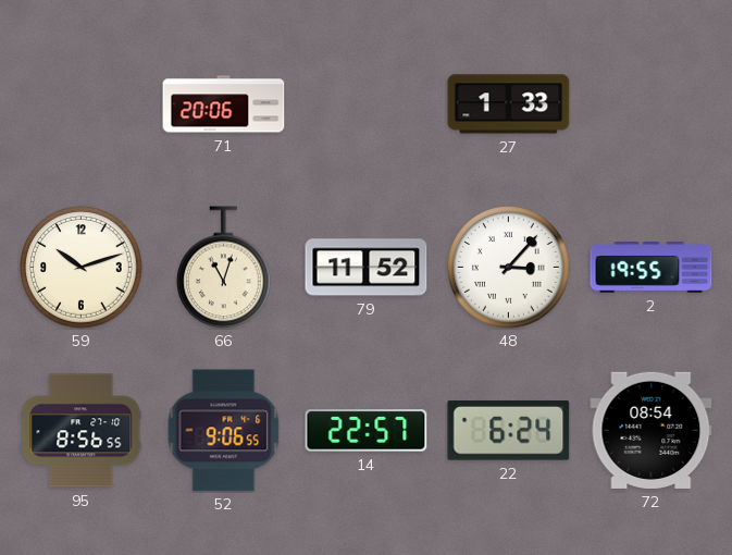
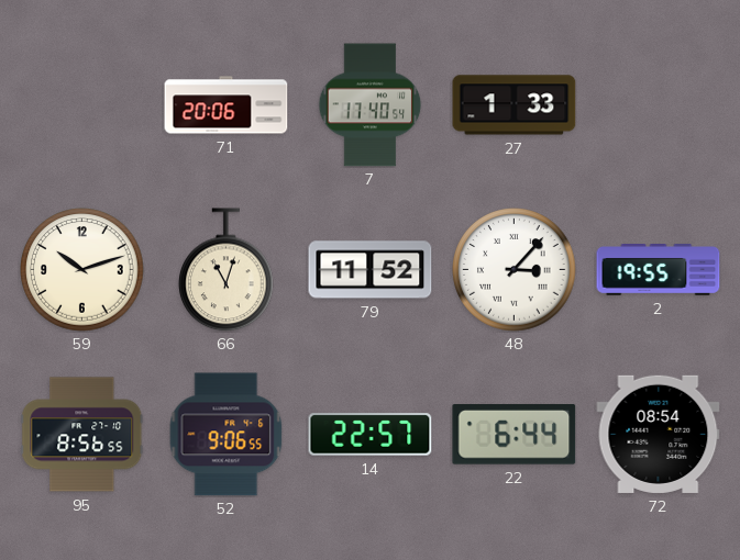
7: none -> 17:40 (371, 105)
22: 6:24 -> 6:44 (515, 434)
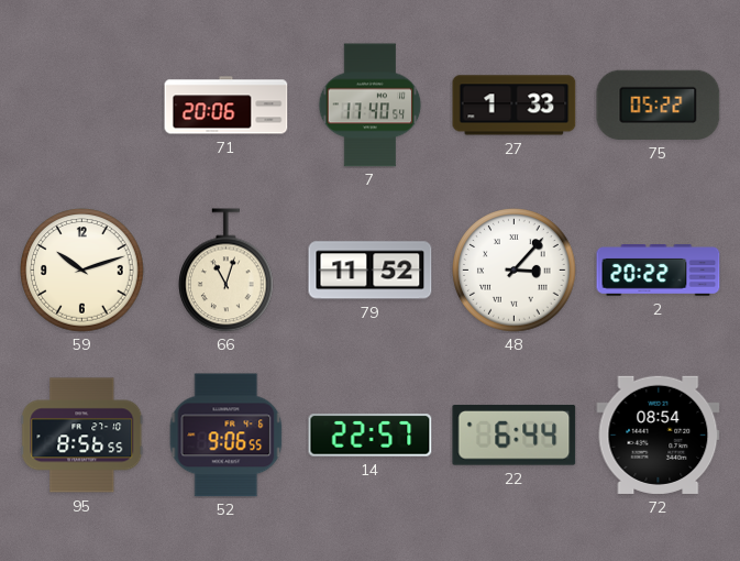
75: none -> 05:22 (659, 105)
2: 19:55 -> 20:22 (659, 271)
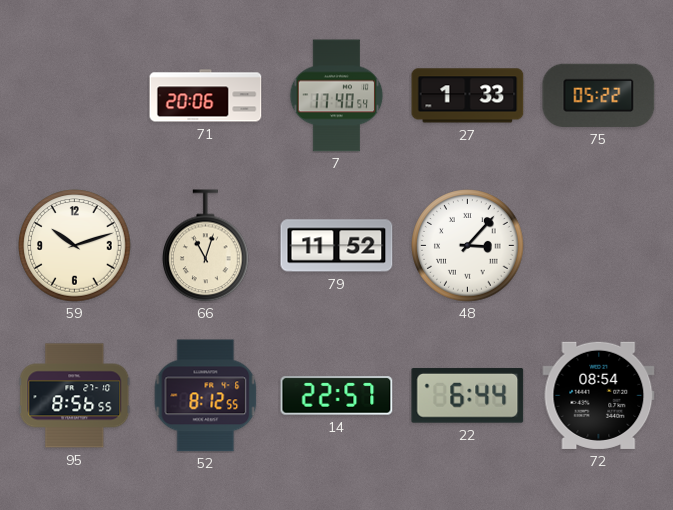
2: 20:22 -> none (659, 271)
52: 9:06 -> 8:12 (206, 396)
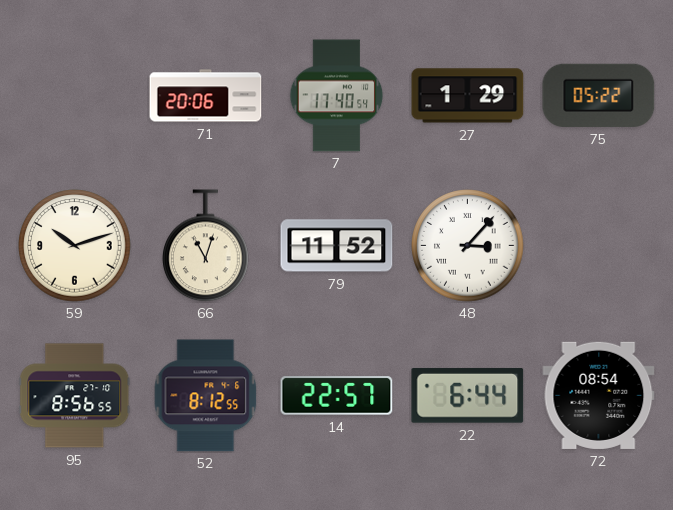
27: 1:33 -> 1:29 (468, 96)
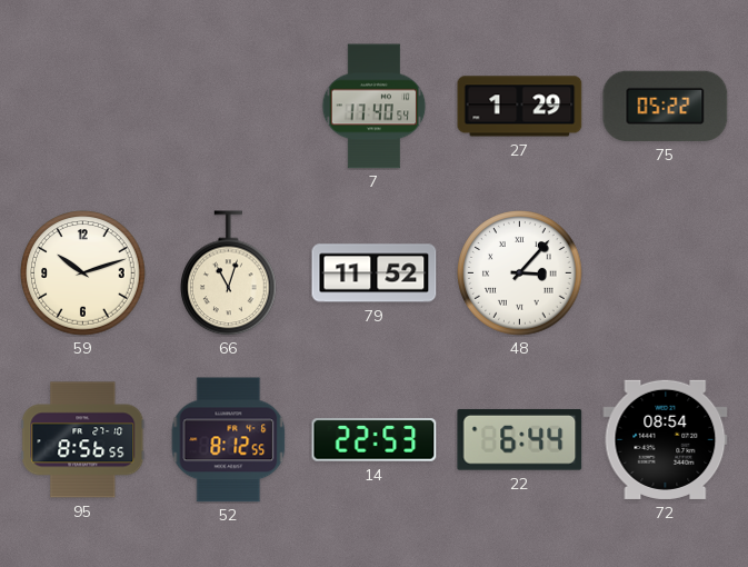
71: 20:06 -> none (206, 96)
14: 22:57 -> 22:53 (375, 440)
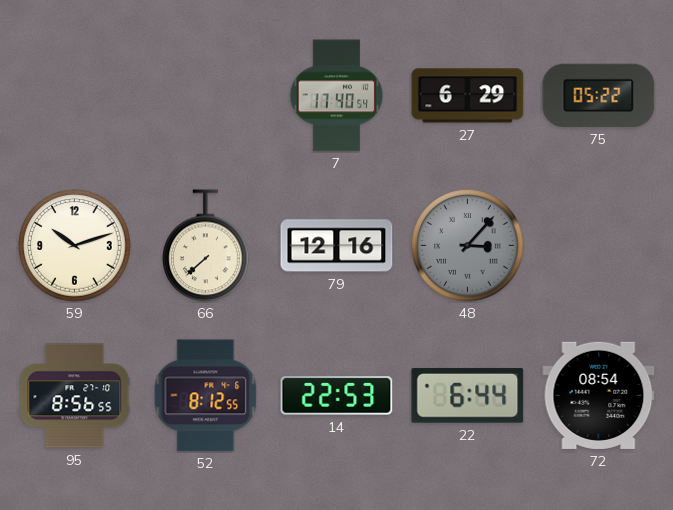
27: 1:29 -> 6:29 (468, 96)
66: 11:03 -> 7:38 (206, 246)
79: 11:52 -> 12:16 (337, 246)
48 dial: white -> grey (468, 246)
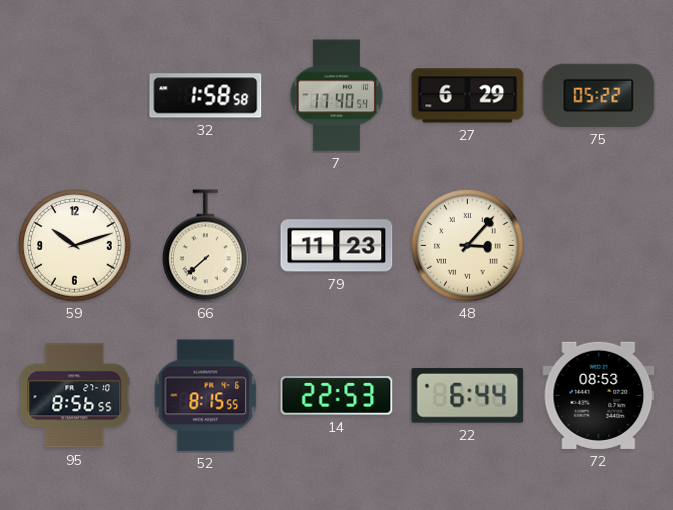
32: none -> 1:58 (206, 96)
79: 12:16 -> 11:23 (337, 246)
48 dial: grey -> cream (468, 246)
52: 8:12 -> 8:15 (206, 396)
72: 08:54 -> 08:53 (599, 395)
